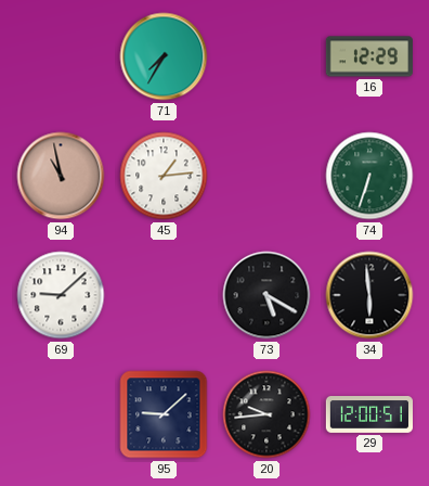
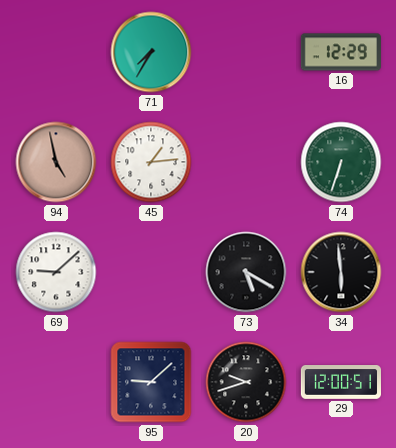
94: 10:58 -> 4:58 (56, 162)
20: 9:44 -> 9:42 (246, 382)
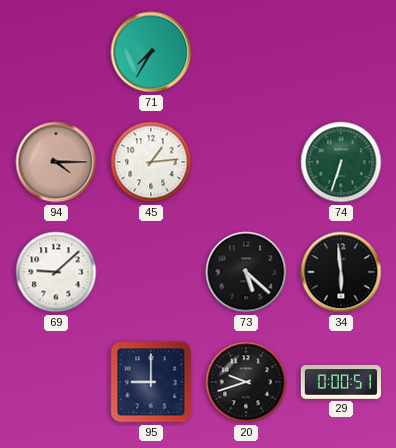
16: 12:29 -> none (341, 52)
94: 4:58 -> 4:15 (56, 162)
73: 5:20 -> 5:22 (246, 272)
95: 9:08 -> 9:00 (151, 382)
29: 12:00 -> 0:00 (340, 382)
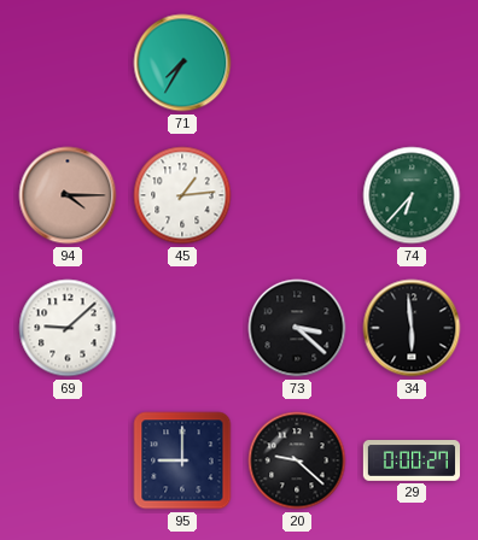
74: 6:33 -> 6:37 (412, 195)
73: 5:22 -> 3:22 (297, 328)
20: 9:42 -> 9:22 (297, 460)
29: 0:00:51 -> 0:00:27 (410, 460)
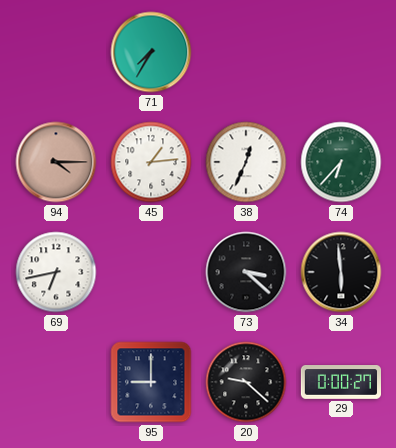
38: none -> 12:34 (246, 162)
69: 9:08 -> 6:43 (56, 272)
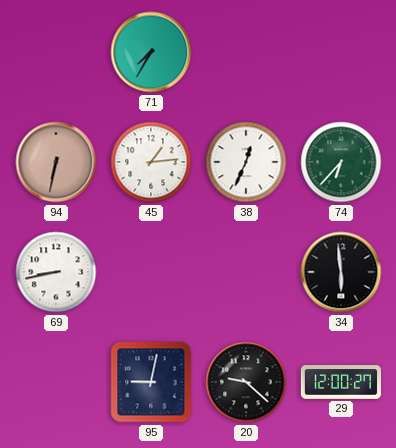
94: 4:15 -> 6:32 (56, 162)
69: 6:43 -> 8:43 (56, 272)
73: 3:22 -> none (246, 272)
95: 9:00 -> 9:02 (151, 382)
29: 0:00 -> 12:00 (340, 382)
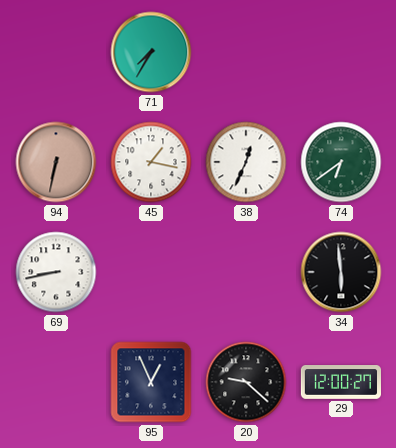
45: 1:14 -> 1:17 (151, 162)
74: 6:37 -> 6:39 (341, 162)
95: 9:02 -> 12:56 (151, 382)
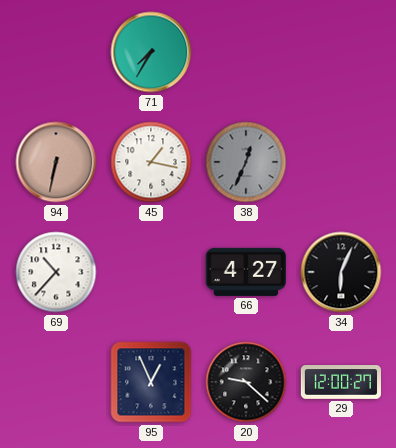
38 dial: white -> grey (246, 162)
74: 6:39 -> none (341, 162)
69: 8:43 -> 10:37 (56, 272)
66: none -> 4:27 (246, 272)
34: 5:59 -> 6:04 (341, 272)
